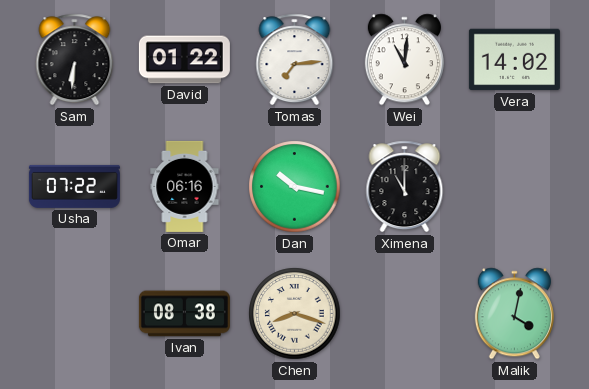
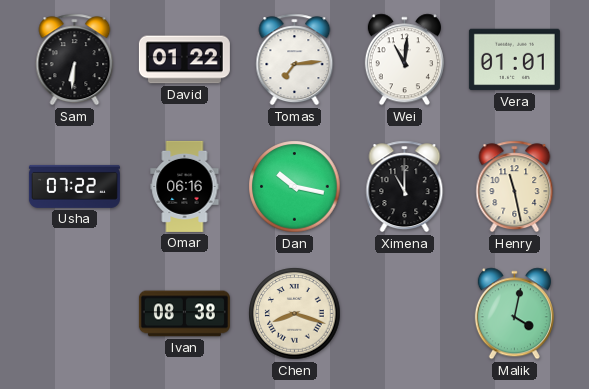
Vera: 14:02 -> 01:01 (514, 60)
Henry: none -> 11:28 (515, 187)
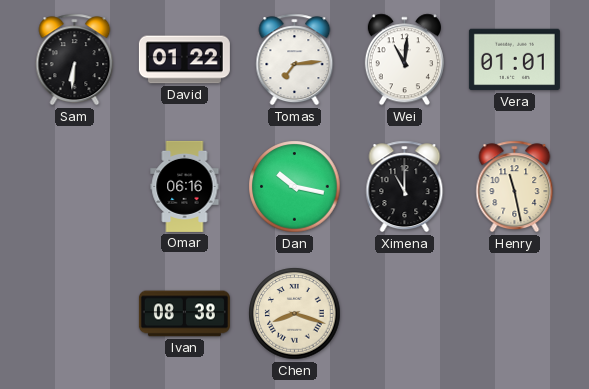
Usha: 07:22 -> none (74, 186)
Malik: 4:02 -> none (514, 314)
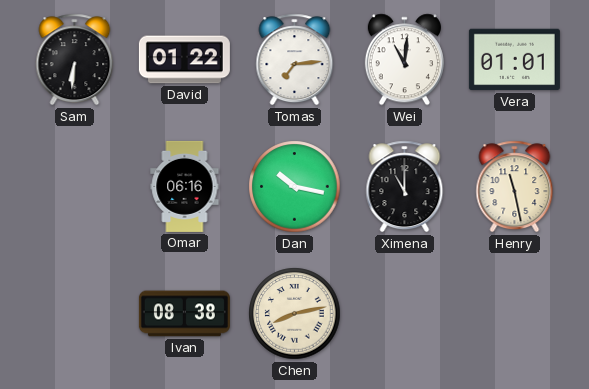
Chen: 8:18 -> 8:13 (295, 314)
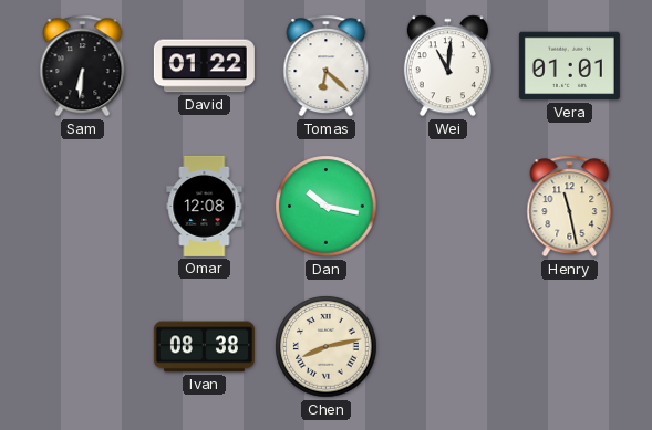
Tomas: 7:14 -> 6:22 (327, 66)
Omar: 06:16 -> 12:08 (205, 206)
Ximena: 11:00 -> none (405, 187)
